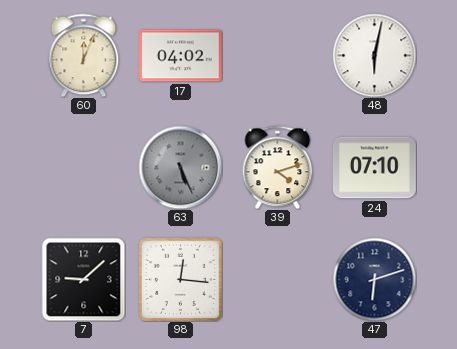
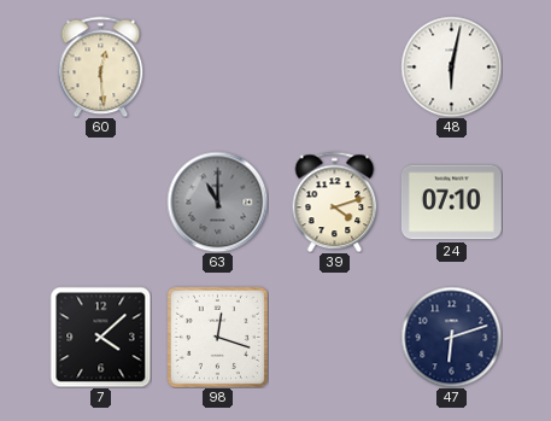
60: 12:04 -> 12:29 (101, 66)
17: 04:02 -> none (180, 56)
63: 5:26 -> 11:00 (217, 201)
7: 9:08 -> 4:08 (100, 337)
98: 12:16 -> 12:18 (217, 337)
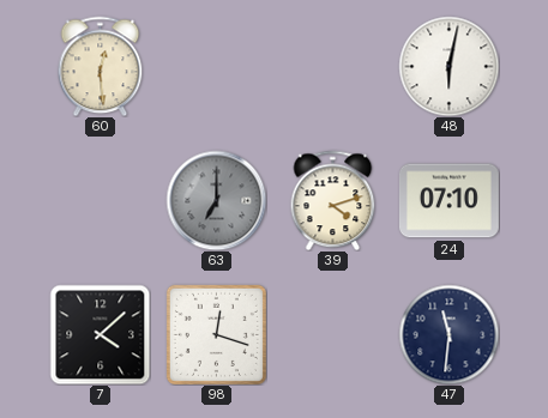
63: 11:00 -> 7:00 (216, 200)
47: 6:12 -> 11:31 (448, 334)
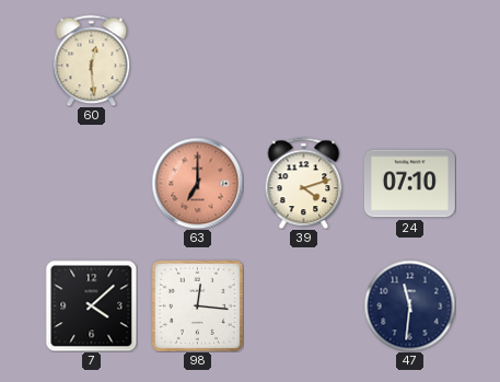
48: 6:02 -> none (448, 66)
63 dial: grey -> salmon (197, 183)
98: 12:18 -> 12:16 (197, 305)
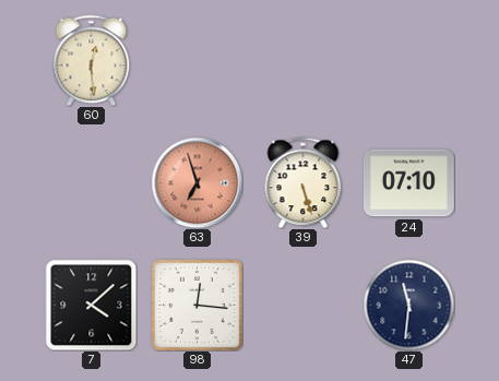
63: 7:00 -> 6:57 (197, 182)
39: 4:12 -> 5:27 (304, 182)
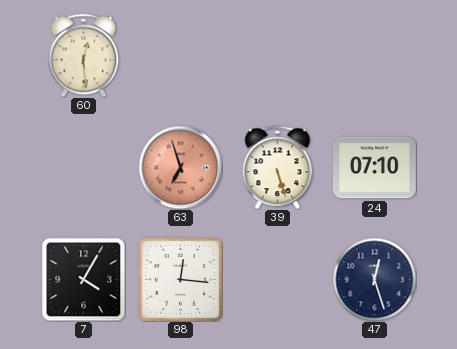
7: 4:08 -> 4:05 (83, 279)
47: 11:31 -> 12:27 (374, 279)
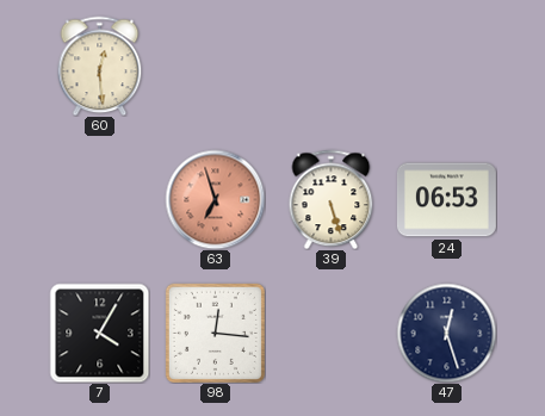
24: 07:10 -> 06:53 (446, 200)
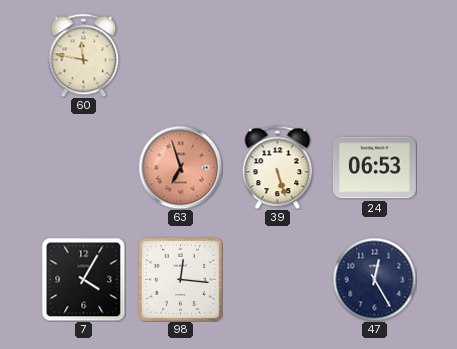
60: 12:29 -> 11:47 (84, 55)
47: 12:27 -> 12:25 (374, 279)
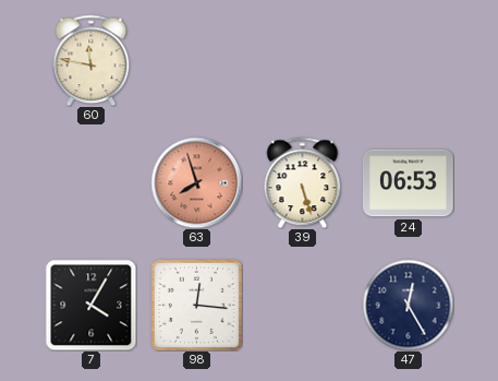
63: 6:57 -> 7:57 (196, 182)
